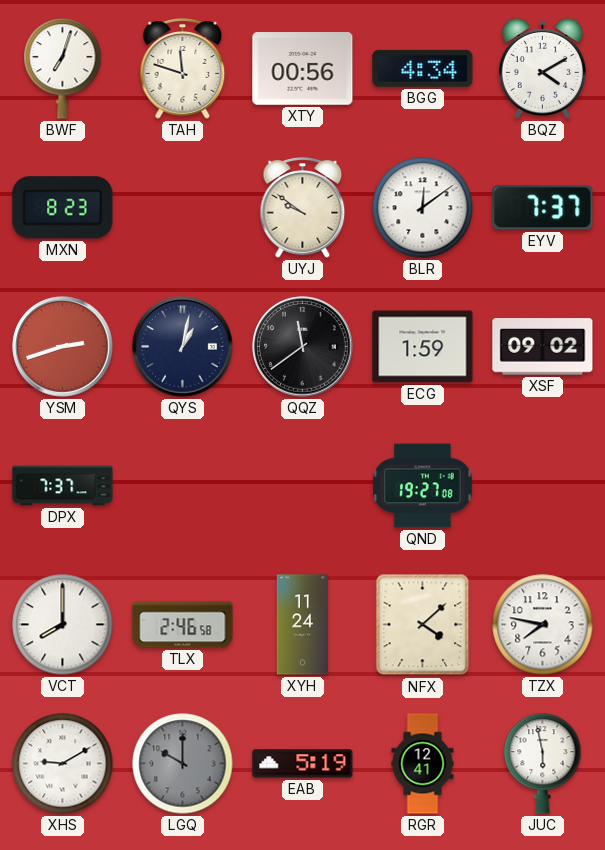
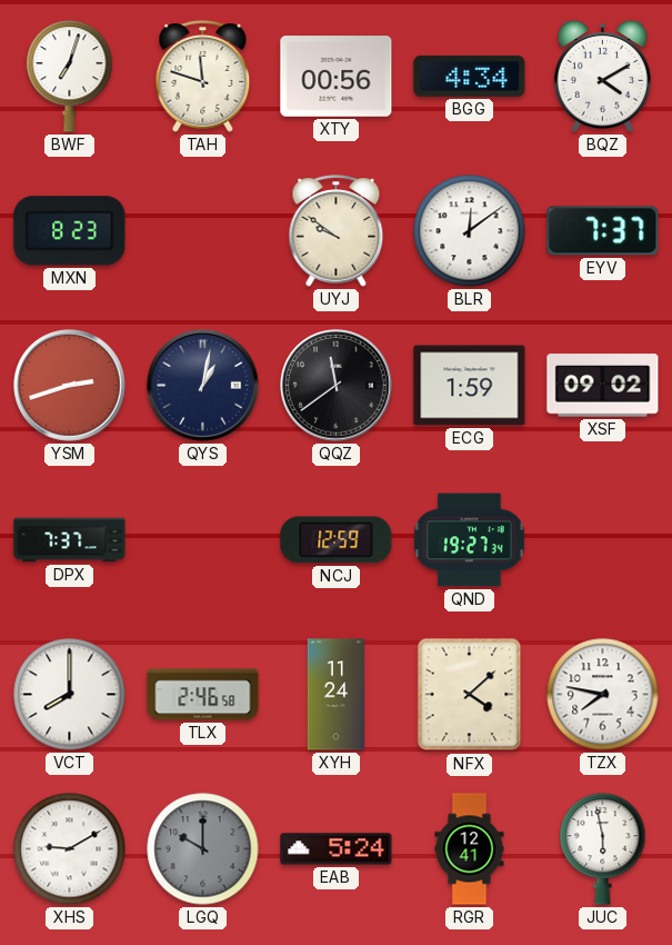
NCJ: none -> 12:59 (337, 540)
QND: 19:27:08 -> 19:27:34 (470, 540)
EAB: 5:19 -> 5:24 (337, 849)
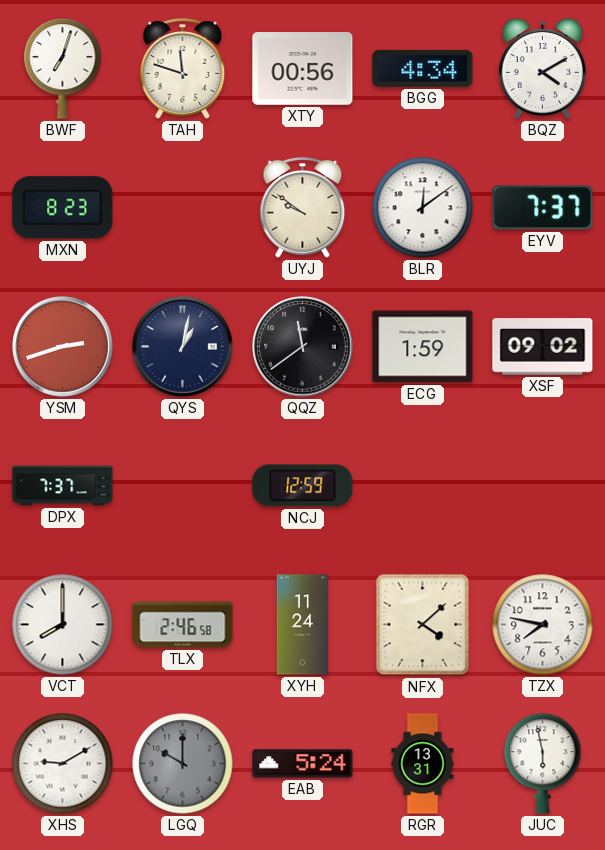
QND: 19:27 -> none (470, 540)
RGR: 12:41 -> 13:31 (423, 764)
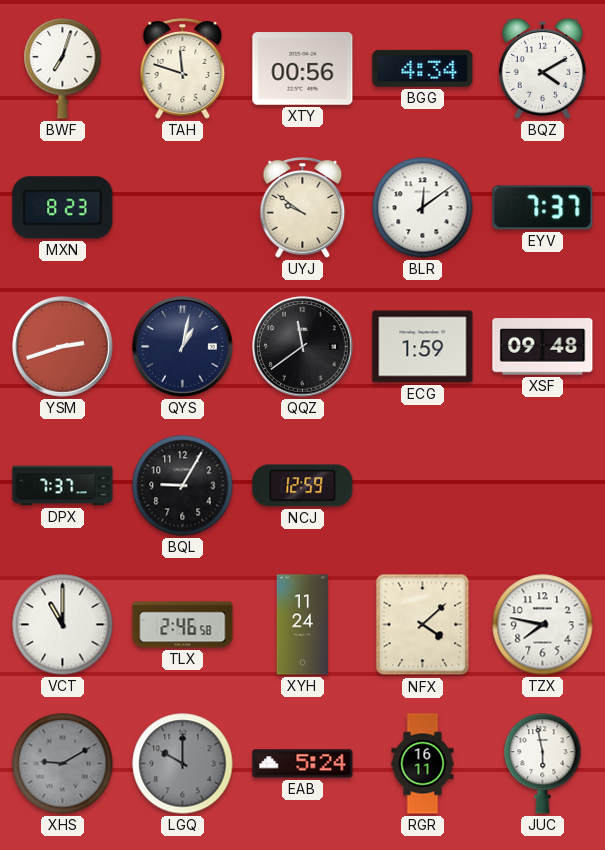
XSF: 09:02 -> 09:48 (543, 347)
BQL: none -> 9:05 (183, 486)
VCT: 8:00 -> 11:00 (63, 625)
XHS dial: white -> grey (63, 764)
RGR: 13:31 -> 16:11 (423, 764)
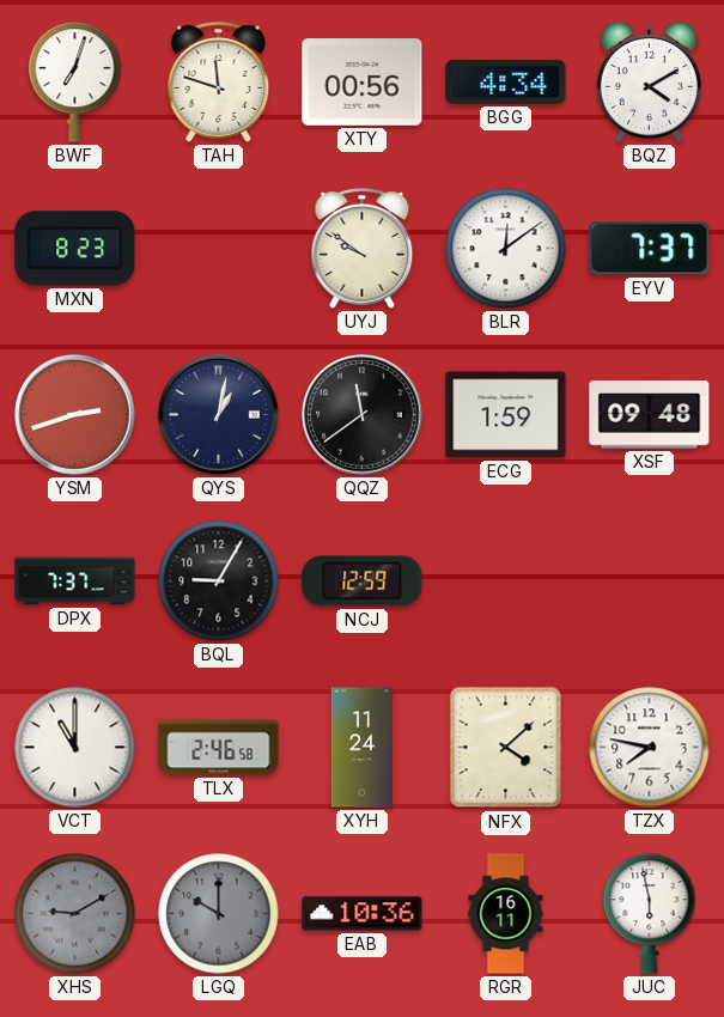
EAB: 5:24 -> 10:36 (363, 914)
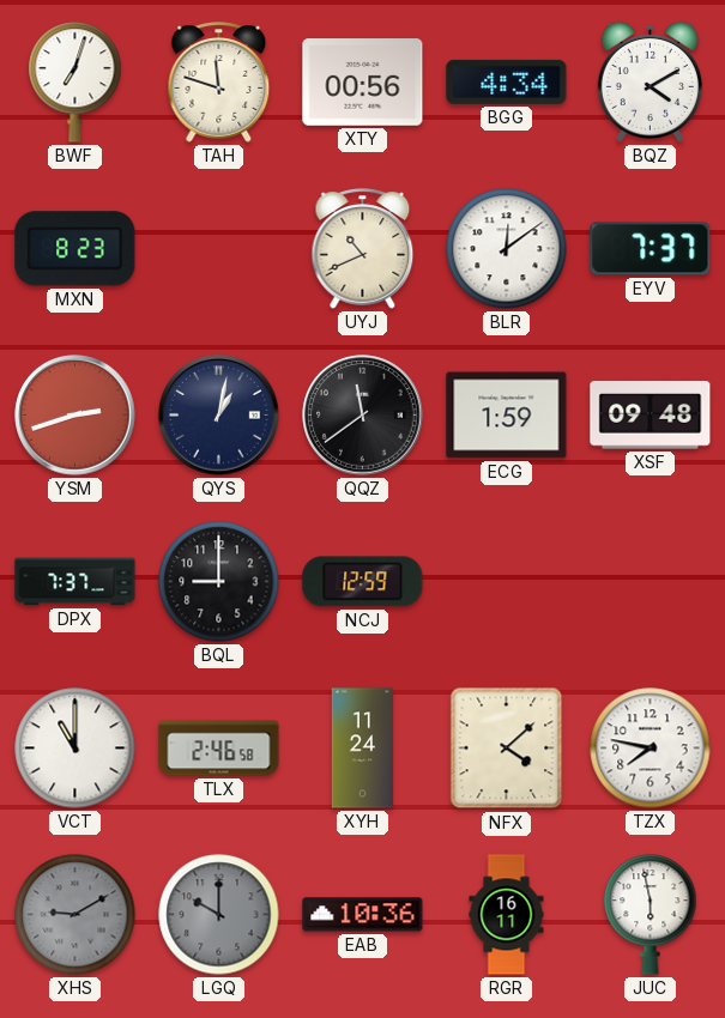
UYJ: 9:51 -> 10:41 (363, 249)
BQL: 9:05 -> 9:00 (219, 582)
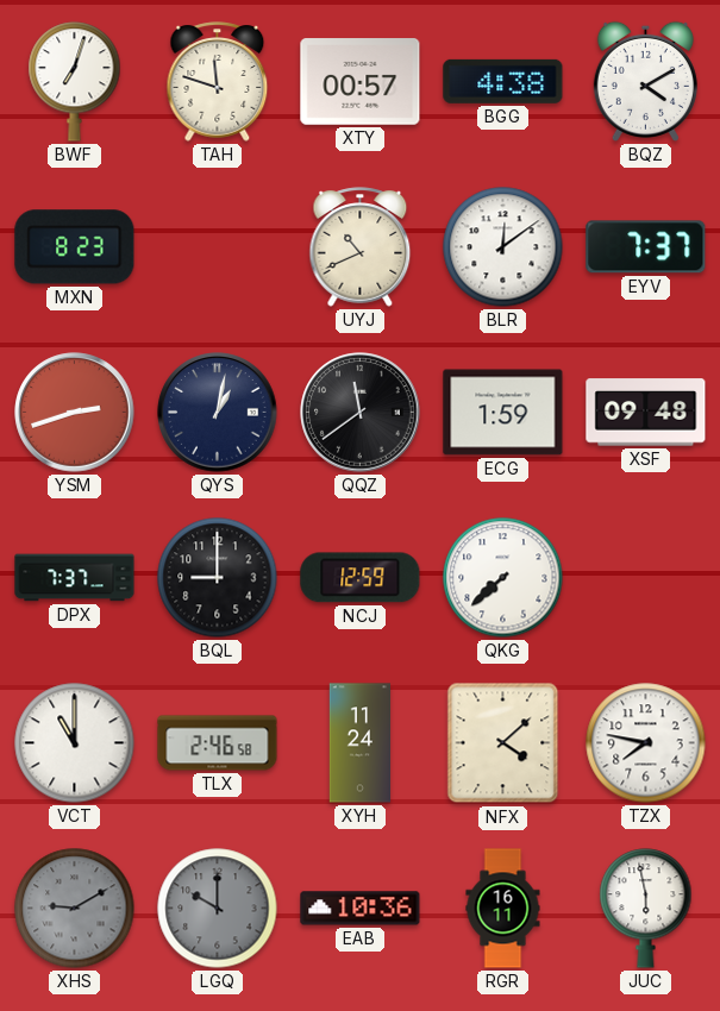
XTY: 00:56 -> 00:57 (361, 82)
BGG: 4:34 -> 4:38 (503, 81)
QKG: none -> 7:38 (503, 578)
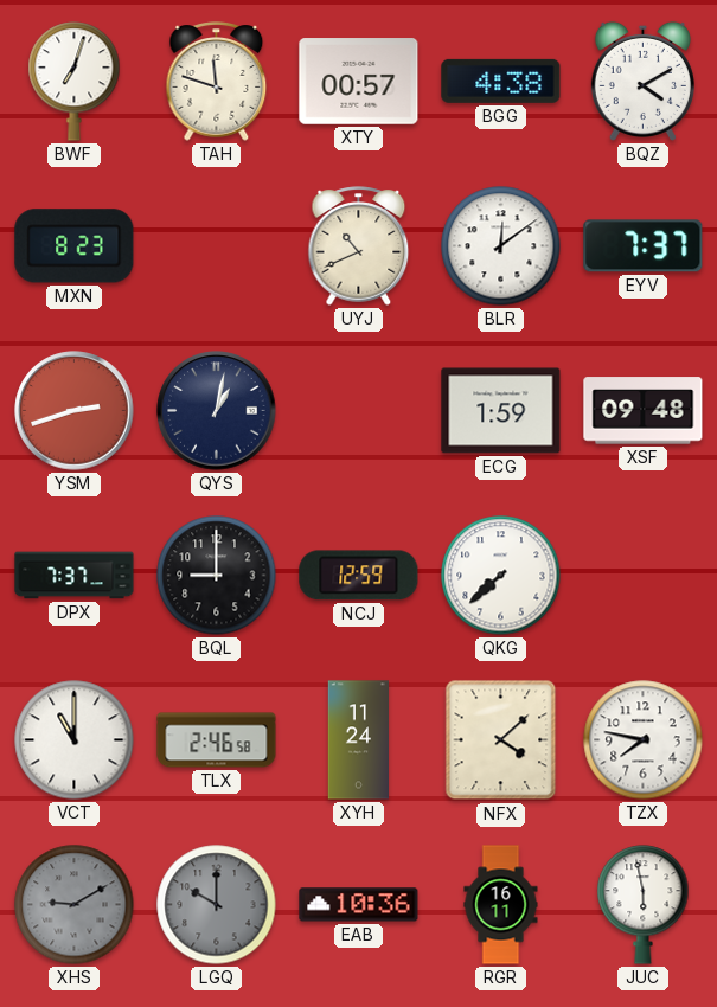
QQZ: 11:39 -> none (361, 413)
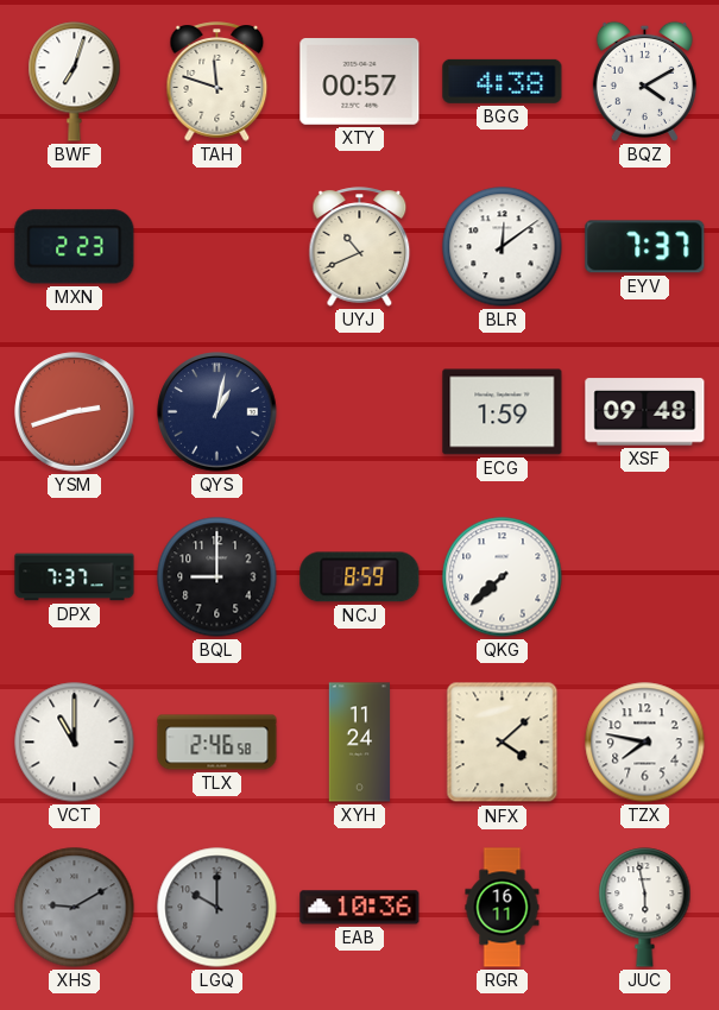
MXN: 8:23 -> 2:23 (75, 247)
NCJ: 12:59 -> 8:59 (360, 577)
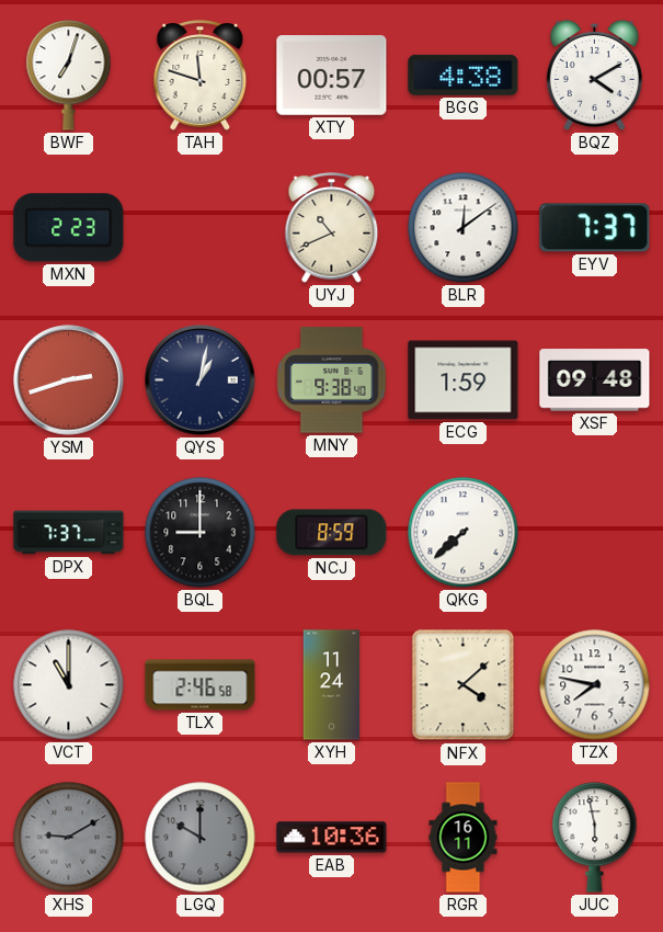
MNY: none -> 9:38 (332, 380)
